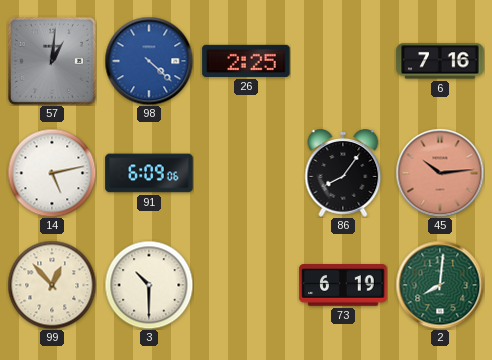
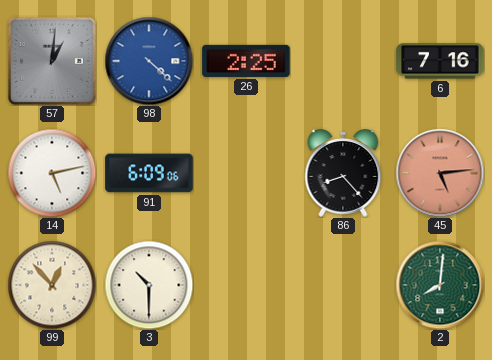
86: 8:06 -> 8:23 (343, 173)
45: 10:14 -> 5:14 (440, 173)
73: 6:19 -> none (343, 285)
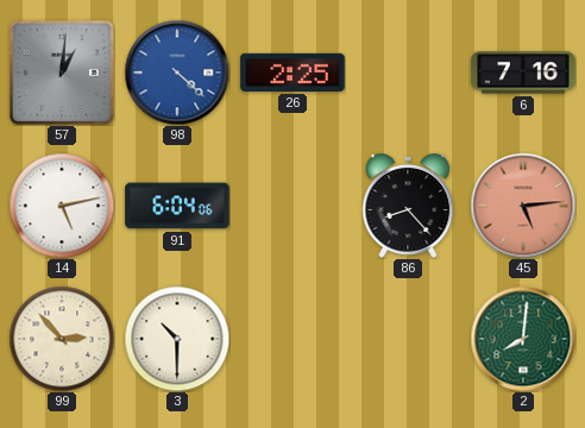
91: 6:09 -> 6:04 (177, 206)
99: 12:53 -> 2:53 (62, 339)
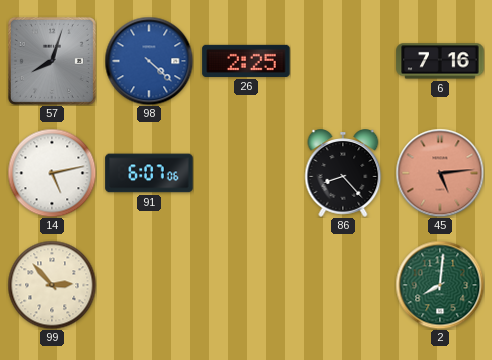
57: 1:01 -> 8:03 (52, 61)
91: 6:04 -> 6:07 (149, 173)
3: 10:30 -> none (177, 339)
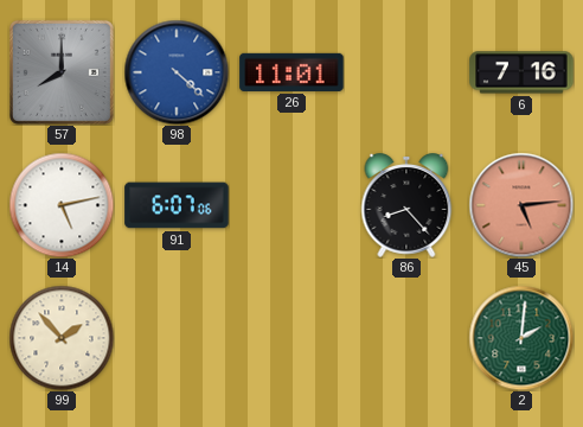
57: 8:03 -> 8:00 (62, 72)
26: 2:25 -> 11:01 (291, 72)
99: 2:53 -> 1:53 (62, 338)
2: 8:01 -> 2:01 (521, 338)
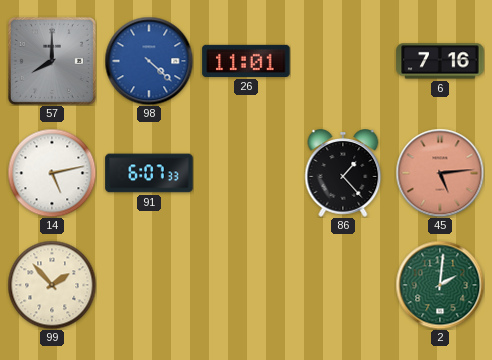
91: 6:07:06 -> 6:07:33 (149, 173)
86: 8:23 -> 1:23 (343, 173)
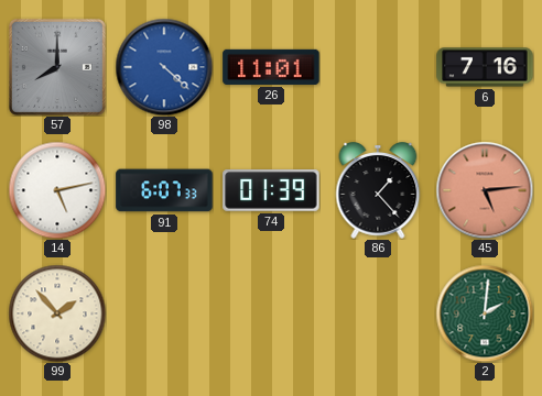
74: none -> 01:39 (271, 190)
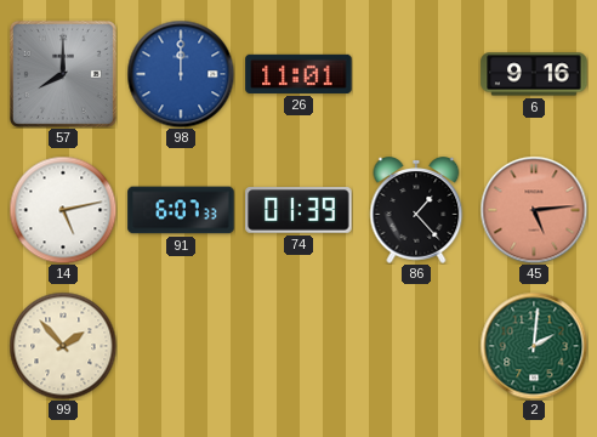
98: 4:22 -> 12:00 (181, 74)
6: 7:16 -> 9:16 (534, 74)
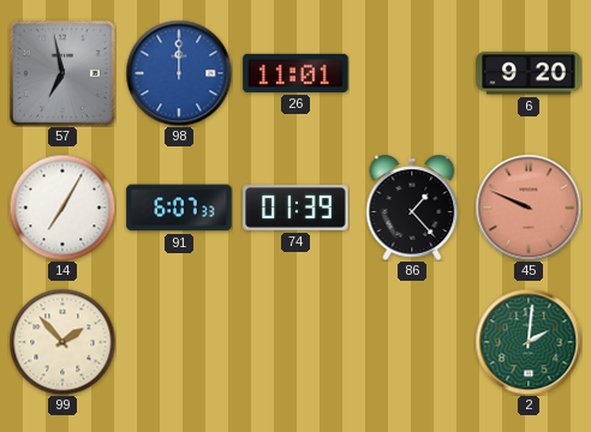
57: 8:00 -> 6:58 (62, 73)
6: 9:16 -> 9:20 (529, 73)
14: 5:13 -> 7:05 (62, 208)
45: 5:14 -> 9:49 (529, 208)
